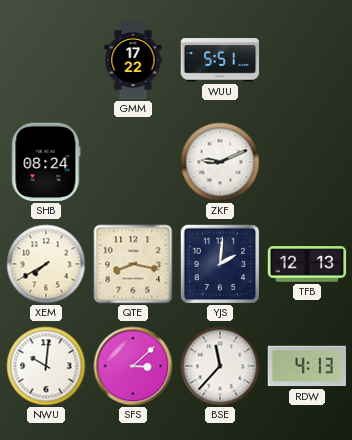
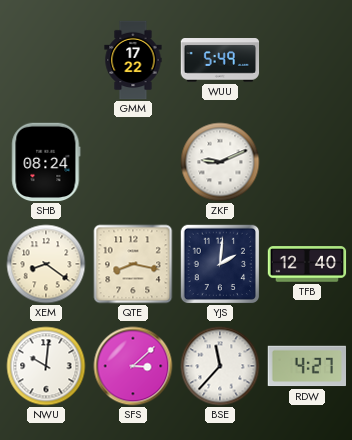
WUU: 5:51 -> 5:49 (220, 60)
XEM: 7:40 -> 8:21 (46, 264)
TFB: 12:13 -> 12:40 (307, 264)
RDW: 4:13 -> 4:27 (306, 366)
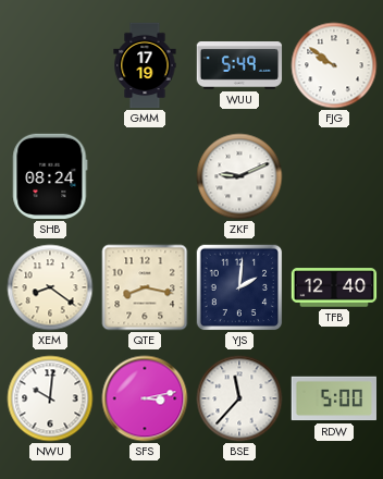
GMM: 17:22 -> 17:19 (145, 65)
FJG: none -> 9:51 (334, 65)
SFS: 3:08 -> 3:13 (145, 398)
RDW: 4:27 -> 5:00 (333, 398)
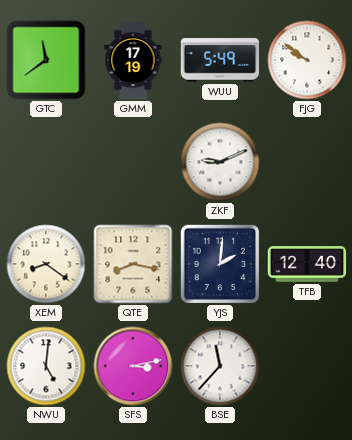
GTC: none -> 11:39 (46, 60)
SHB: 08:24 -> none (50, 176)
NWU: 10:01 -> 5:01 (46, 366)
RDW: 5:00 -> none (333, 398)
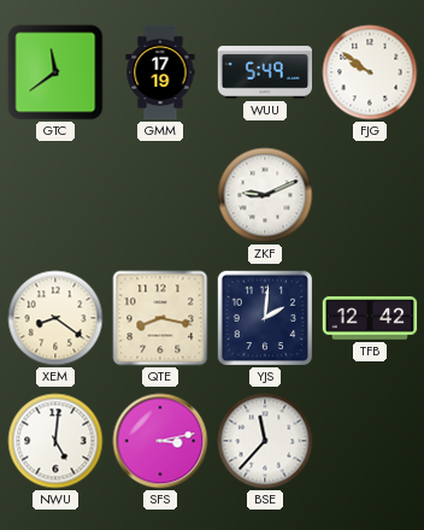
TFB: 12:40 -> 12:42 (370, 318)
